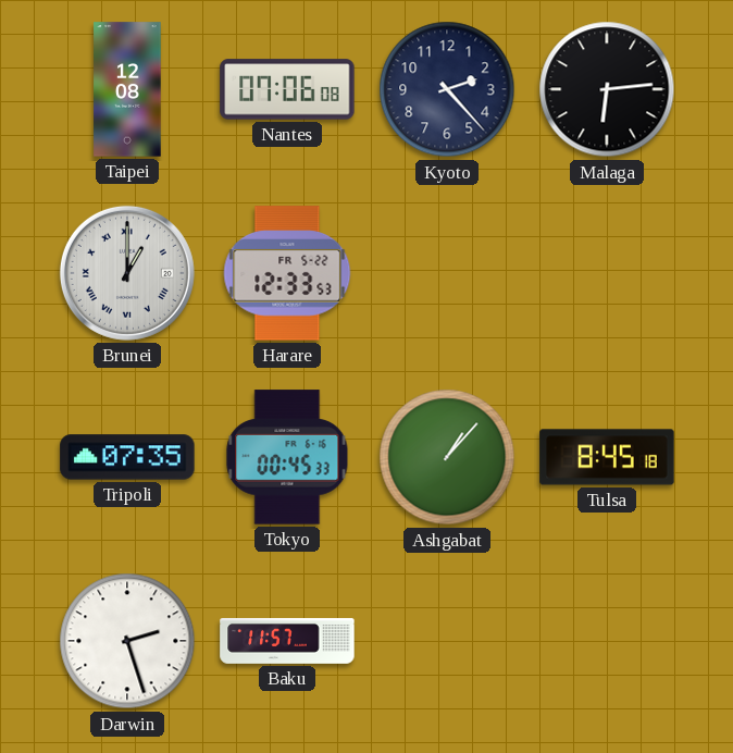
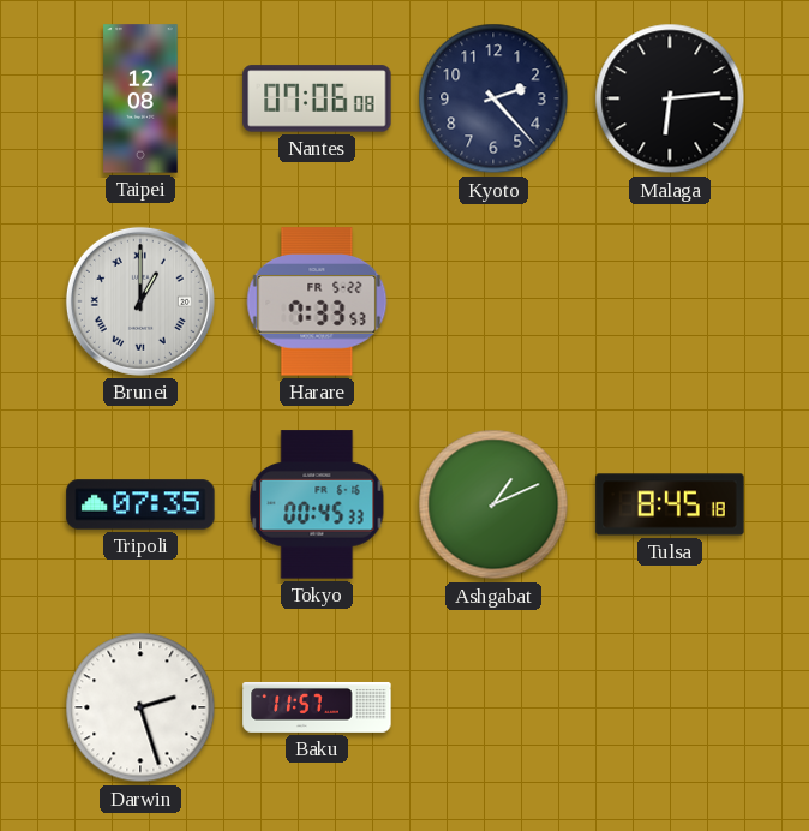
Harare: 12:33 -> 7:33 (317, 301)
Ashgabat: 1:07 -> 1:11 (493, 504)
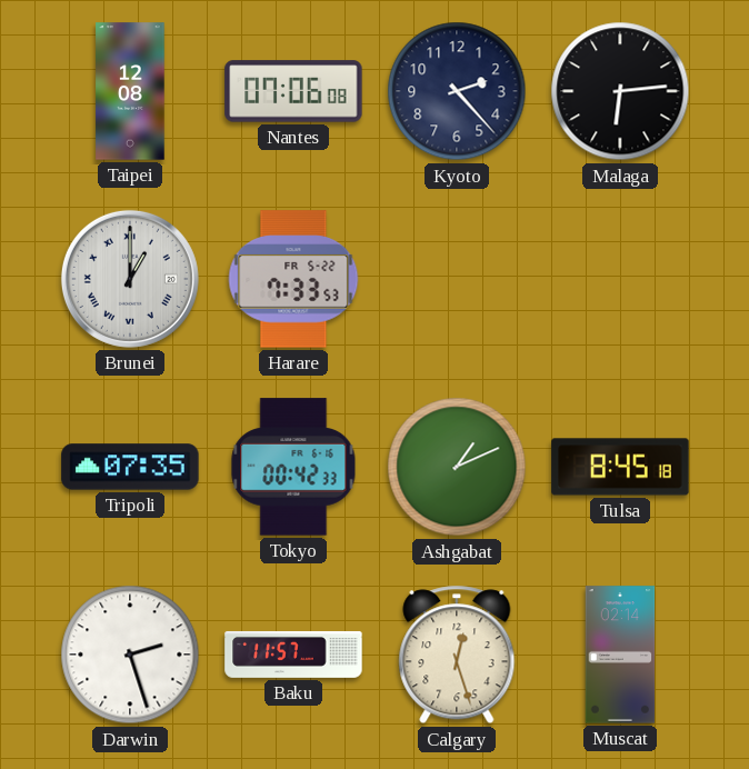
Tokyo: 00:45 -> 00:42 (293, 467)
Calgary: none -> 12:27 (457, 655)
Muscat: none -> 02:14 (620, 655)
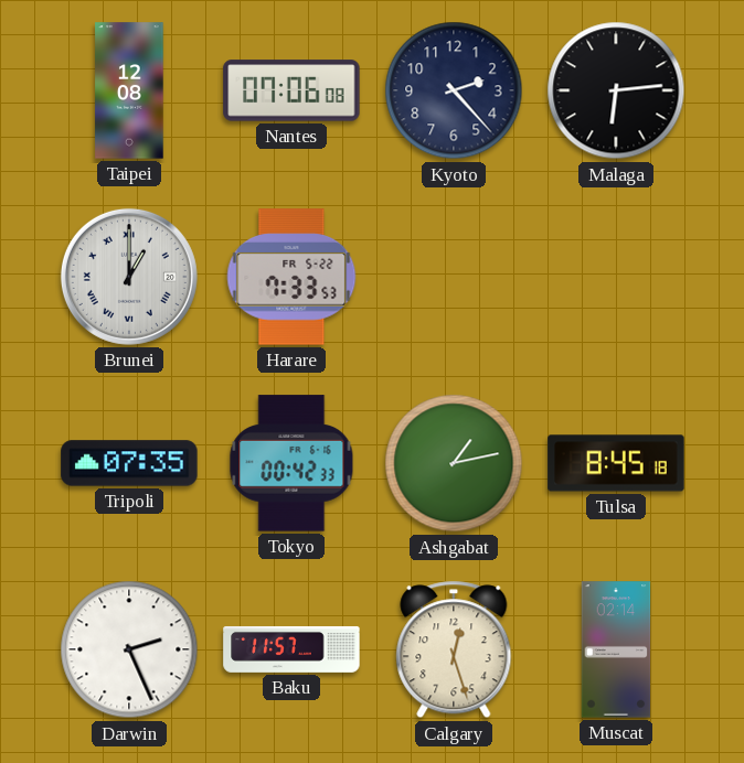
Ashgabat: 1:11 -> 1:13 (454, 463)
Darwin: 2:27 -> 2:26 (129, 649)
